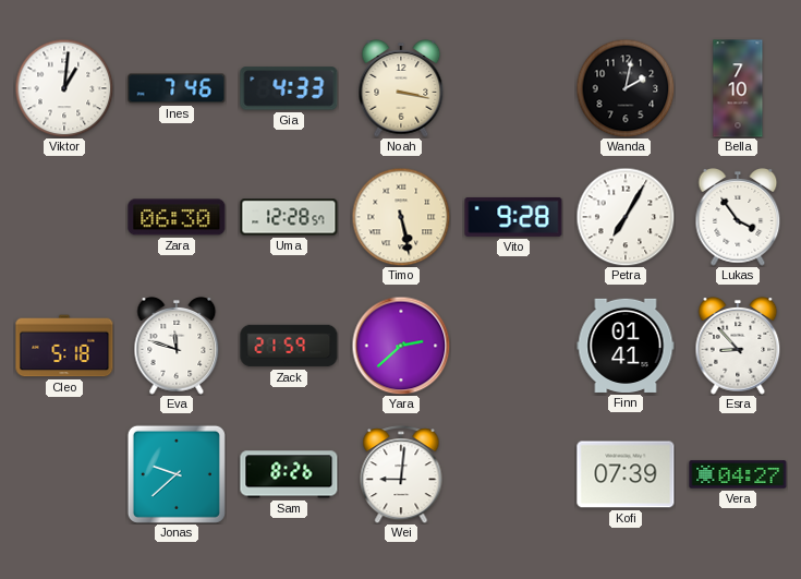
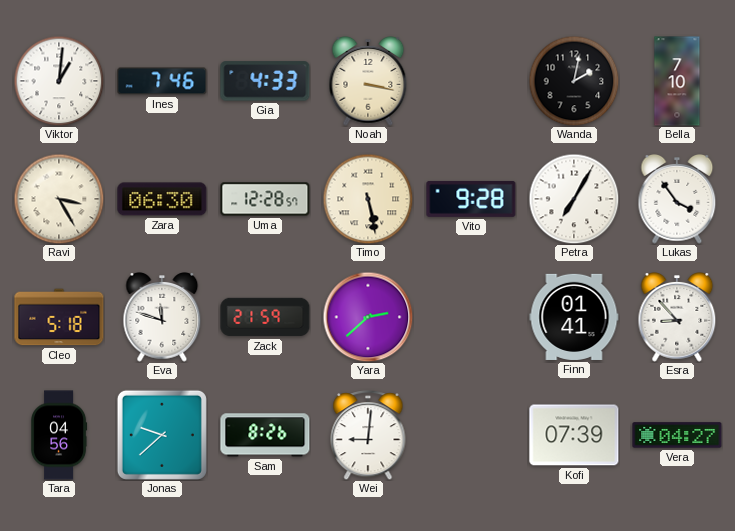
Ravi: none -> 3:25 (59, 199)
Tara: none -> 04:56 (60, 435)
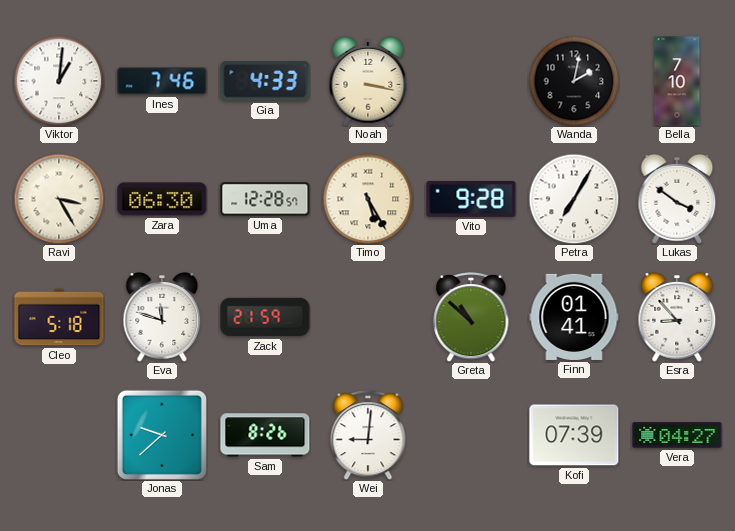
Timo: 5:28 -> 5:25 (368, 199)
Lukas: 3:54 -> 3:51 (677, 200)
Yara: 2:38 -> none (368, 317)
Greta: none -> 10:52 (471, 317)
Tara: 04:56 -> none (60, 435)
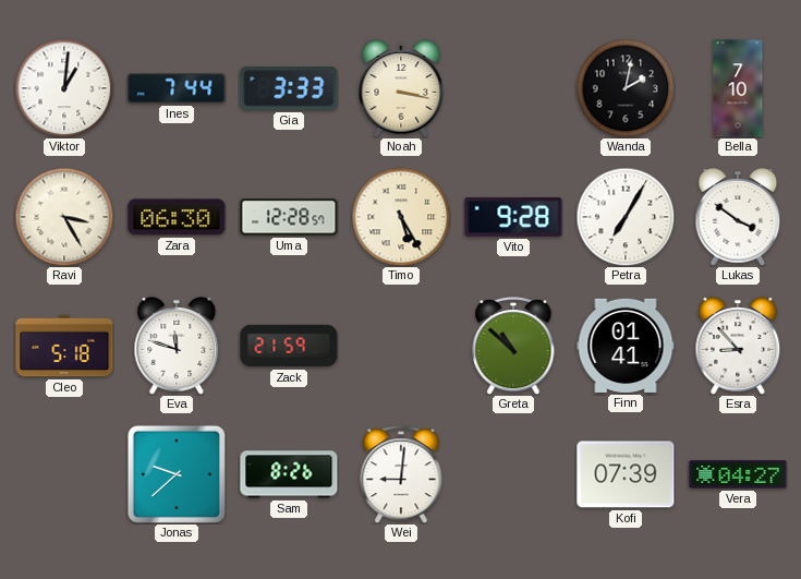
Ines: 7:46 -> 7:44 (177, 88)
Gia: 4:33 -> 3:33 (289, 88)
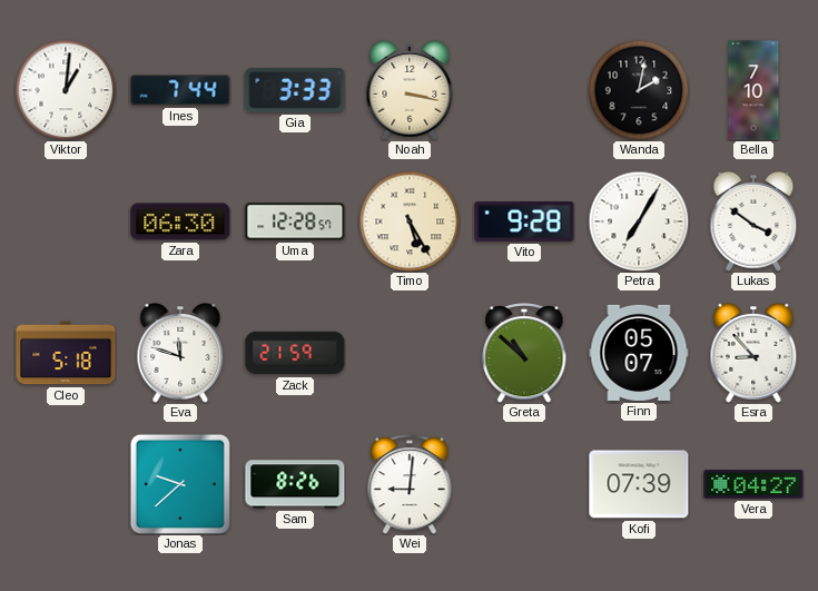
Ravi: 3:25 -> none (64, 217)
Finn: 01:41 -> 05:07 (639, 353)
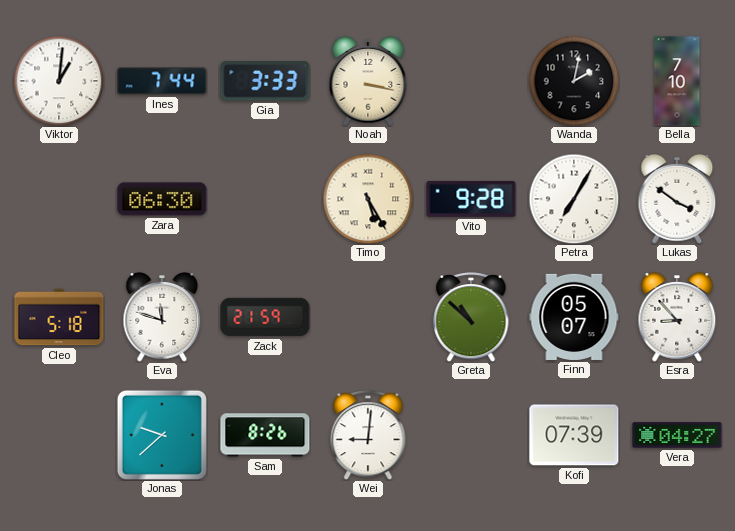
Uma: 12:28 -> none (295, 221)
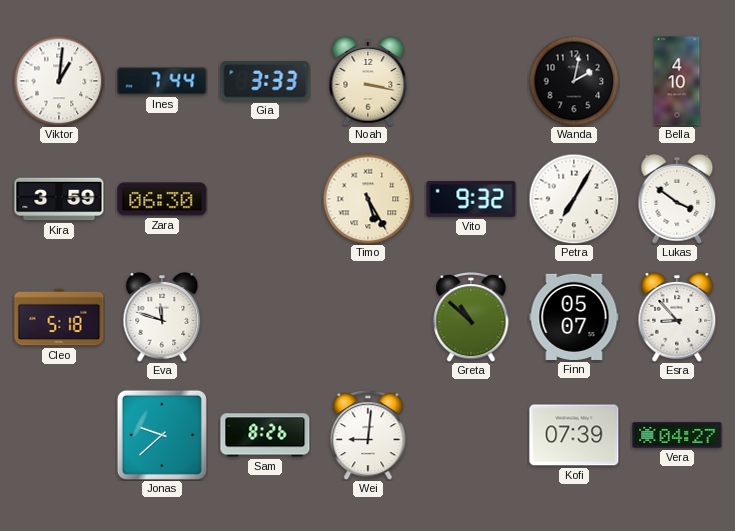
Bella: 7:10 -> 4:10 (677, 81)
Kira: none -> 3:59 (59, 199)
Vito: 9:28 -> 9:32 (471, 199)
Zack: 21:59 -> none (265, 317)
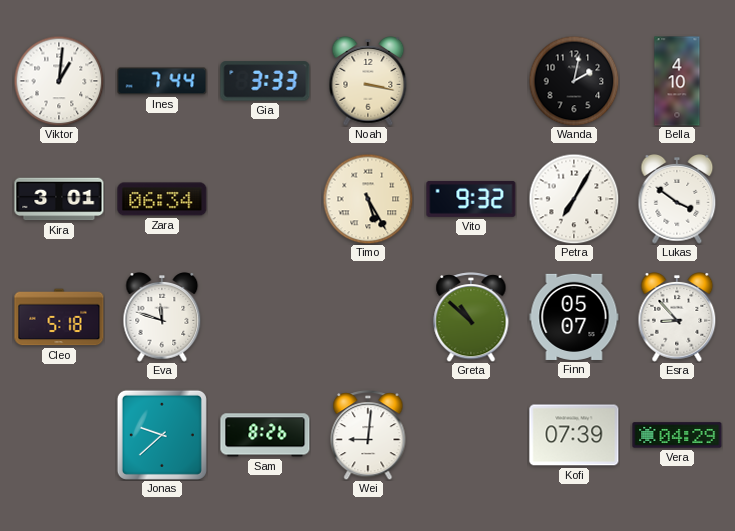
Kira: 3:59 -> 3:01 (59, 199)
Zara: 06:30 -> 06:34 (162, 199)
Vera: 04:27 -> 04:29 (677, 435)
